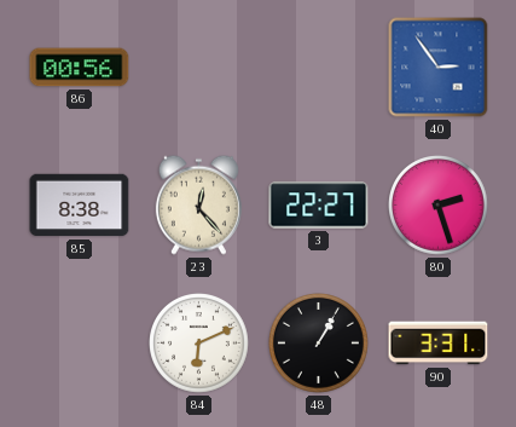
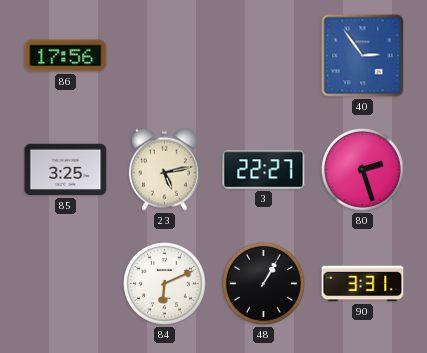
86: 00:56 -> 17:56 (66, 56)
85: 8:38 -> 3:25 (66, 170)
23: 12:23 -> 5:13 (164, 169)
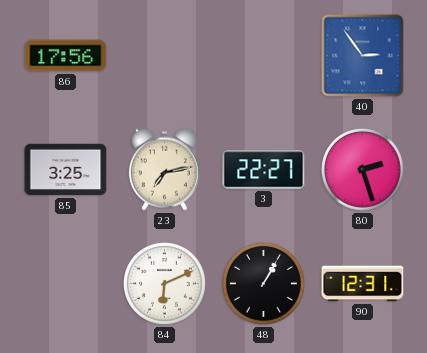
23: 5:13 -> 7:13 (164, 169)
90: 3:31 -> 12:31 (363, 284)
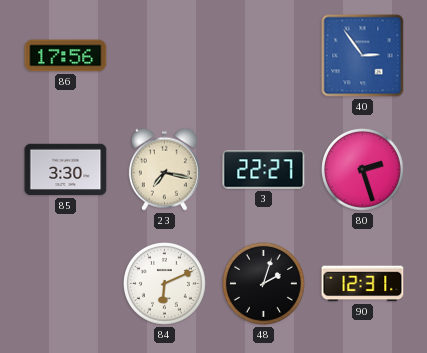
85: 3:25 -> 3:30 (66, 170)
23: 7:13 -> 7:17 (164, 169)
48: 1:05 -> 2:03 (264, 284)
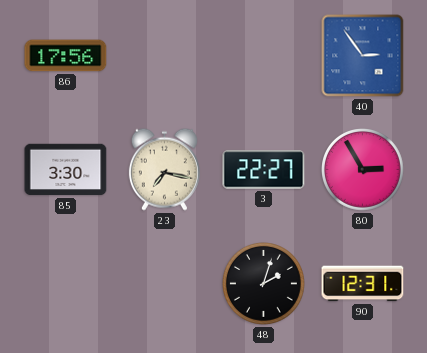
80: 2:27 -> 2:55 (363, 170)
84: 6:11 -> none (165, 284)
